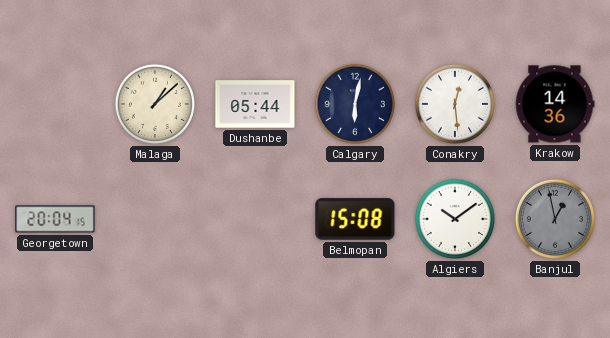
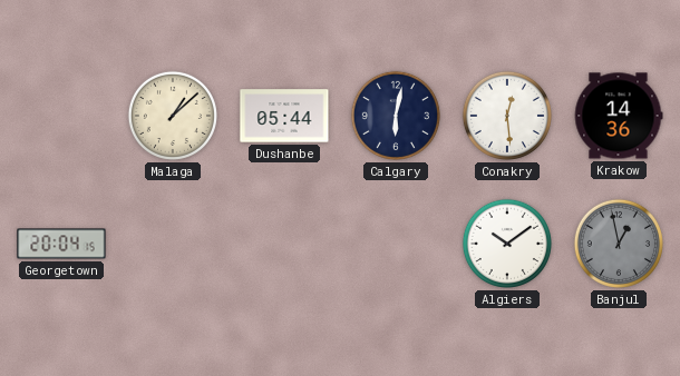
Belmopan: 15:08 -> none (355, 219)
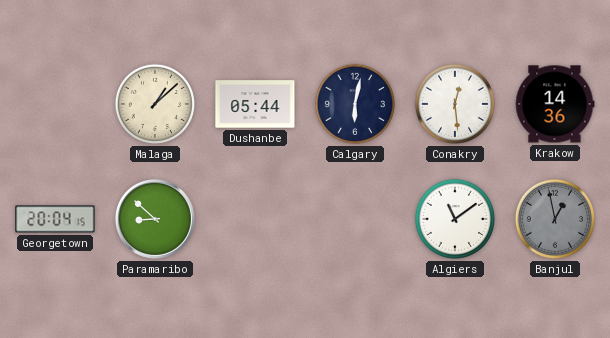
Paramaribo: none -> 8:52 (155, 219)
Algiers: 10:09 -> 11:09 (455, 219)
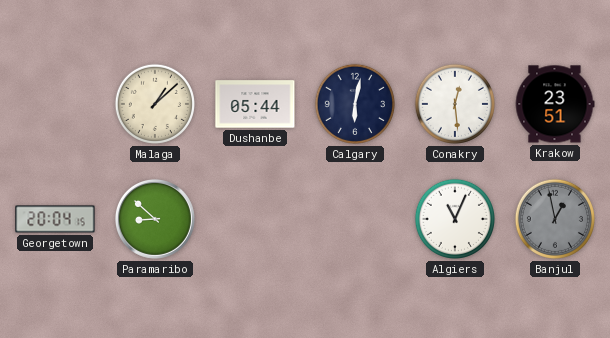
Krakow: 14:36 -> 23:51 (555, 104)
Algiers: 11:09 -> 11:04 (455, 219)
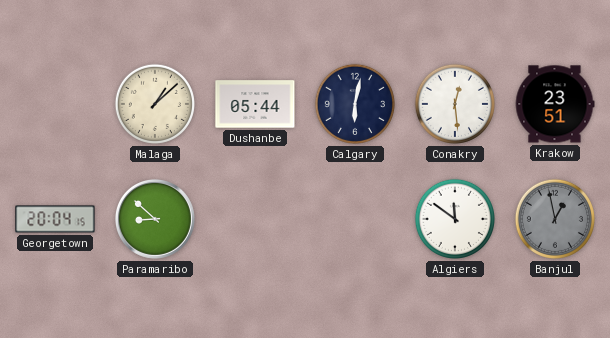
Algiers: 11:04 -> 11:51 (455, 219)
